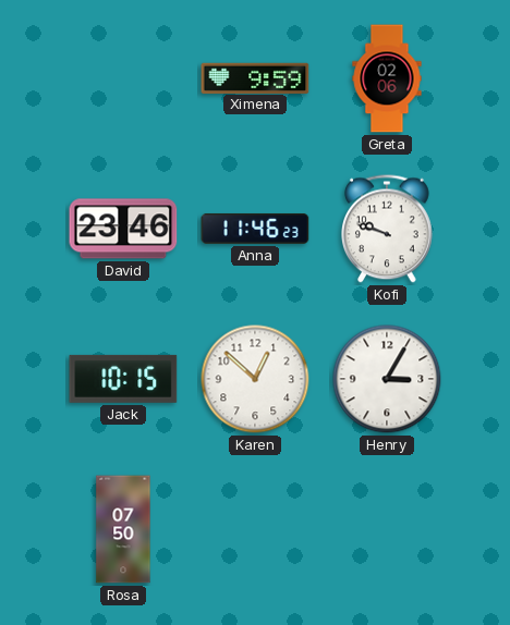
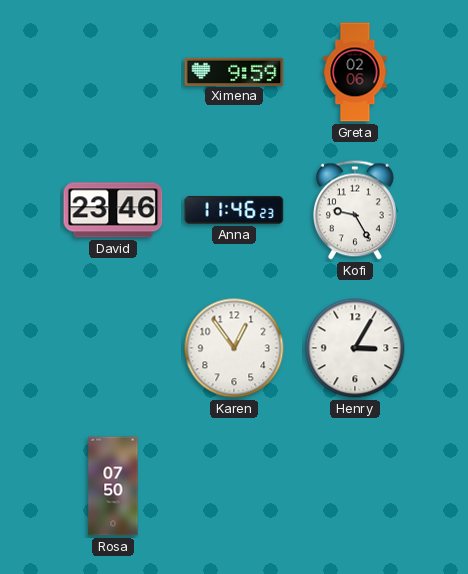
Kofi: 9:48 -> 9:25 (356, 210)
Jack: 10:15 -> none (123, 379)
Karen: 12:52 -> 12:54 (234, 348)
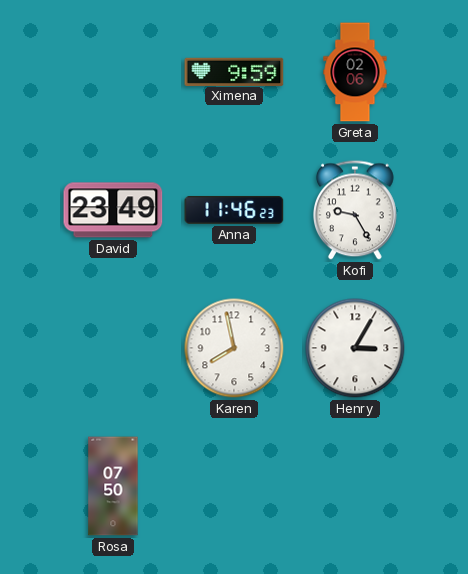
David: 23:46 -> 23:49 (113, 210)
Karen: 12:54 -> 7:58 (234, 348)
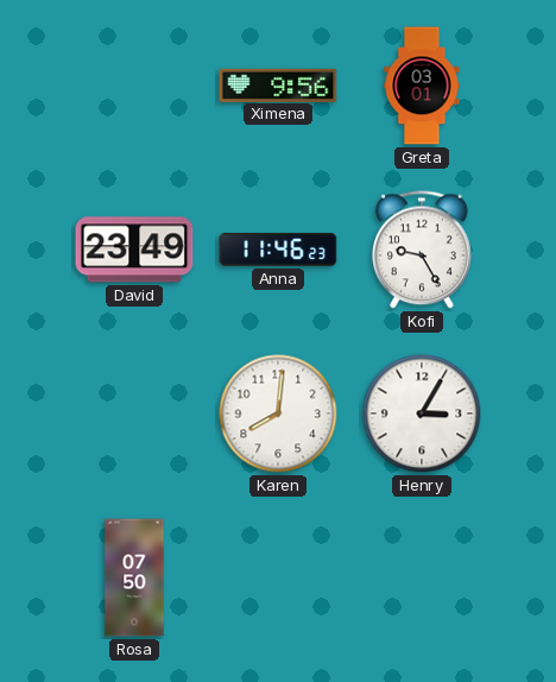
Ximena: 9:59 -> 9:56 (278, 84)
Greta: 02:06 -> 03:01 (422, 86)
Karen: 7:58 -> 8:01 (278, 413)
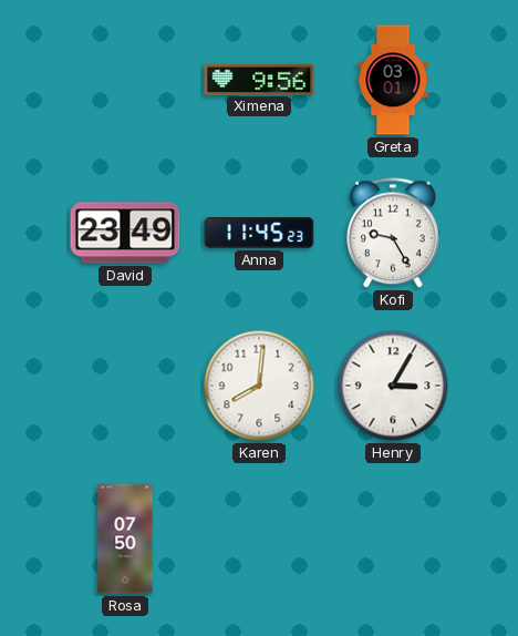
Anna: 11:46 -> 11:45 (259, 233)
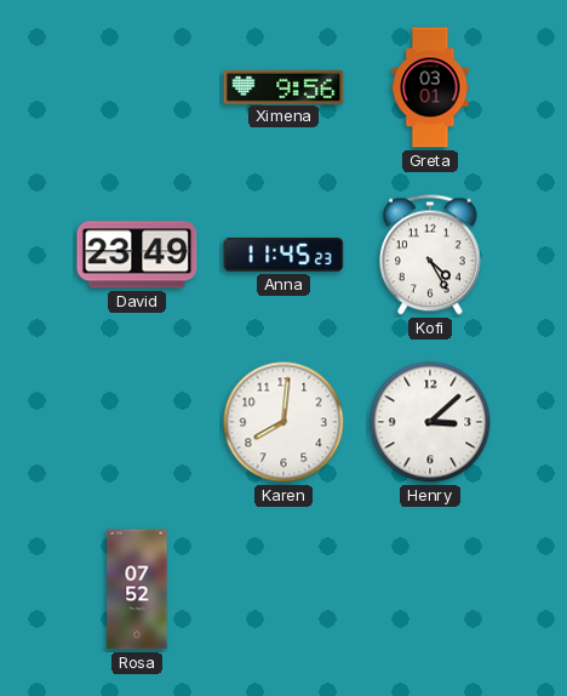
Kofi: 9:25 -> 4:25 (431, 255)
Henry: 3:05 -> 3:08 (430, 422)
Rosa: 07:50 -> 07:52 (137, 589)
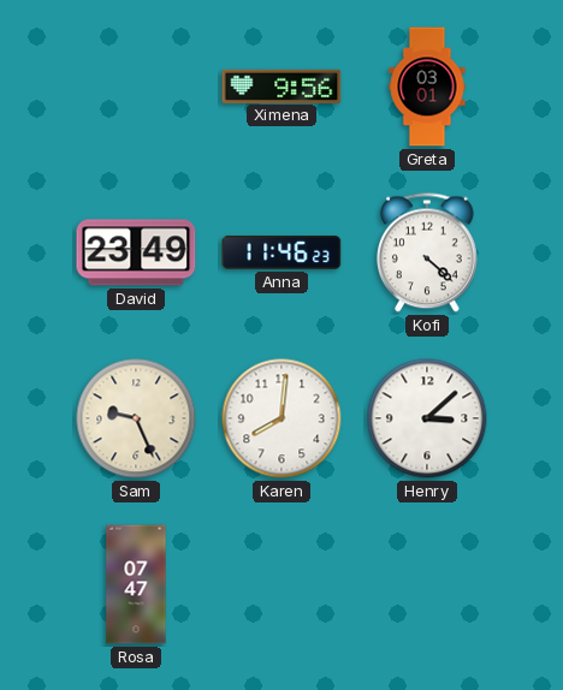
Anna: 11:45 -> 11:46 (281, 252)
Kofi: 4:25 -> 4:22 (428, 252)
Sam: none -> 9:26 (136, 418)
Rosa: 07:52 -> 07:47 (136, 584)
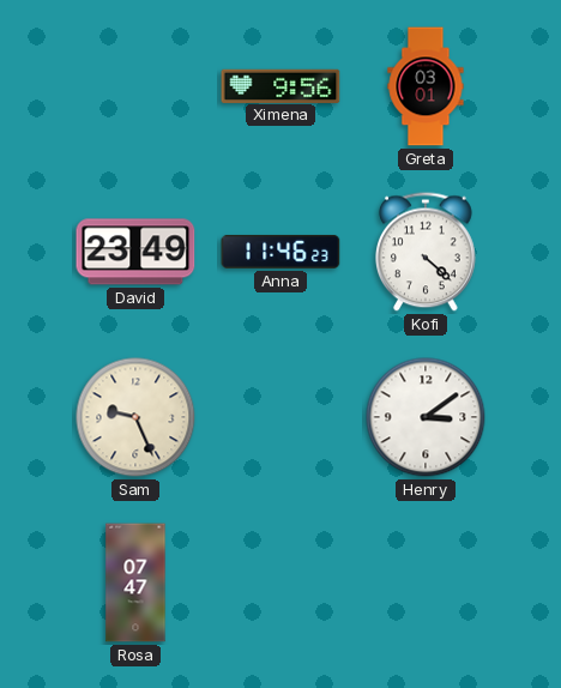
Karen: 8:01 -> none (281, 418)
Henry: 3:08 -> 3:09 (426, 417)
